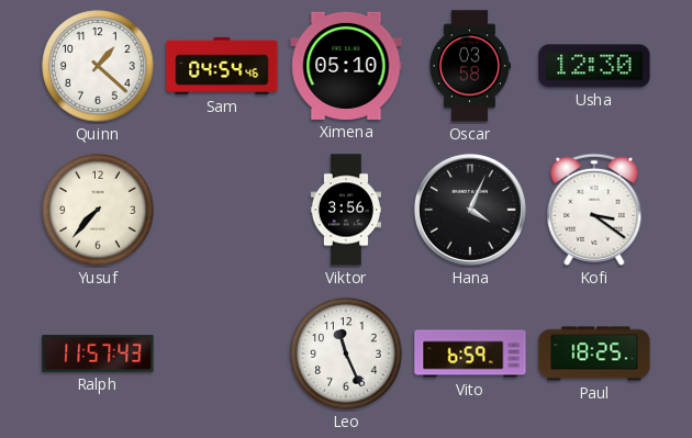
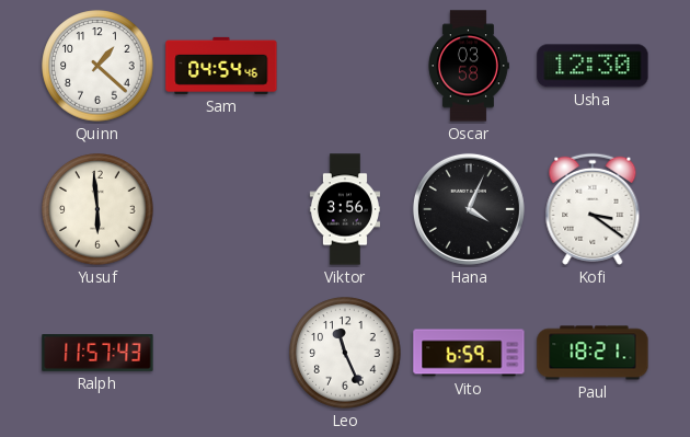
Ximena: 05:10 -> none (346, 66)
Yusuf: 7:37 -> 5:59 (97, 209)
Paul: 18:25 -> 18:21 (593, 353)
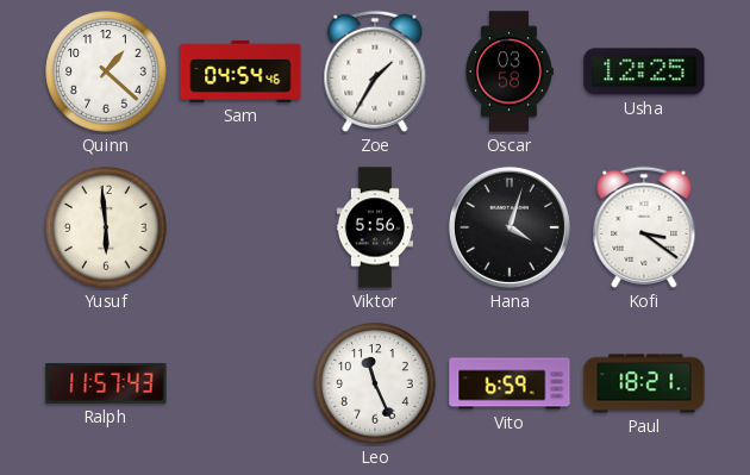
Zoe: none -> 1:35 (375, 71)
Usha: 12:30 -> 12:25 (644, 71)
Viktor: 3:56 -> 5:56 (374, 227)
Hana: 4:04 -> 4:03 (510, 227)
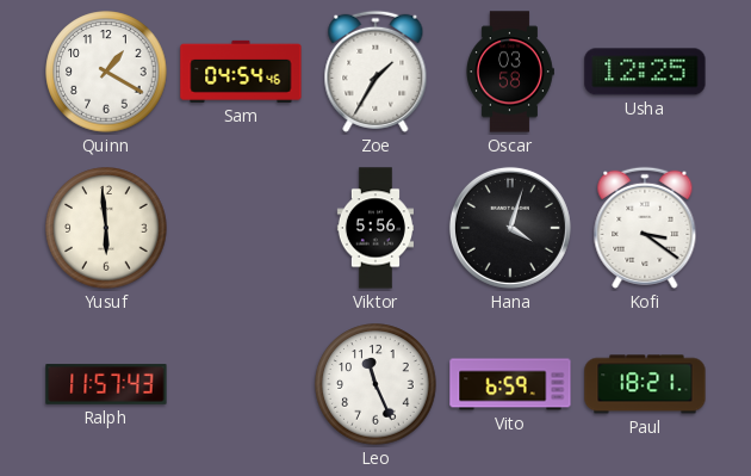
Quinn: 1:22 -> 1:20 (106, 72)
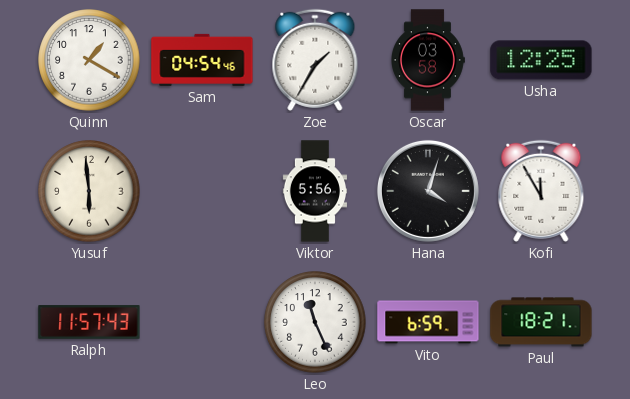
Kofi: 3:21 -> 11:55 (541, 191)
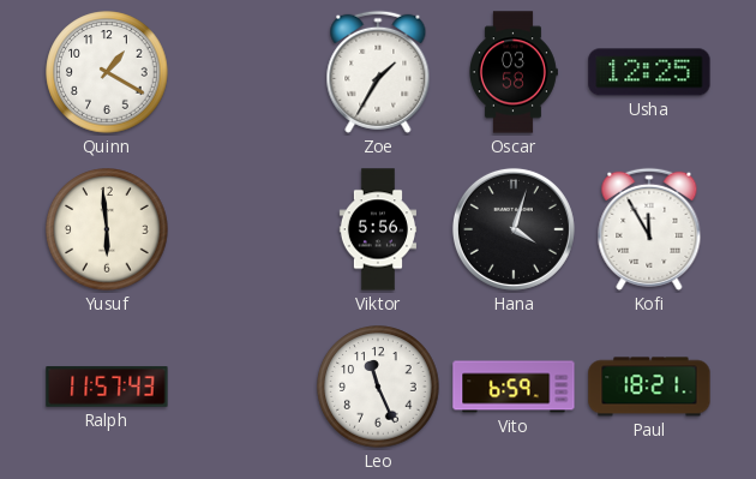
Sam: 04:54 -> none (202, 60)
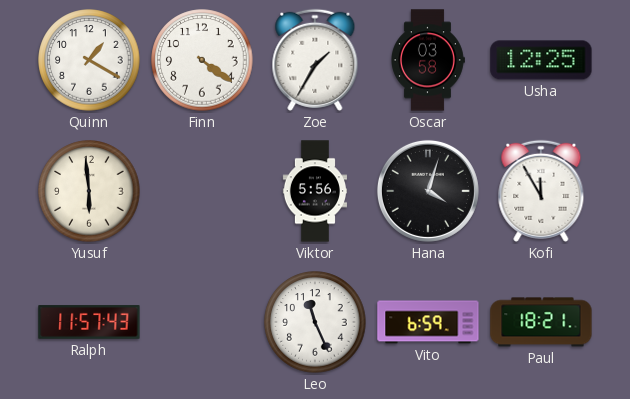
Finn: none -> 4:21 (202, 60)
